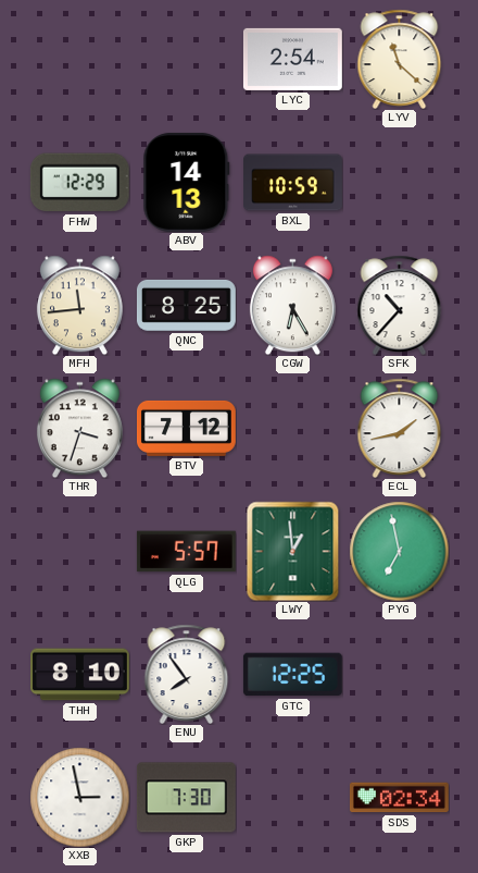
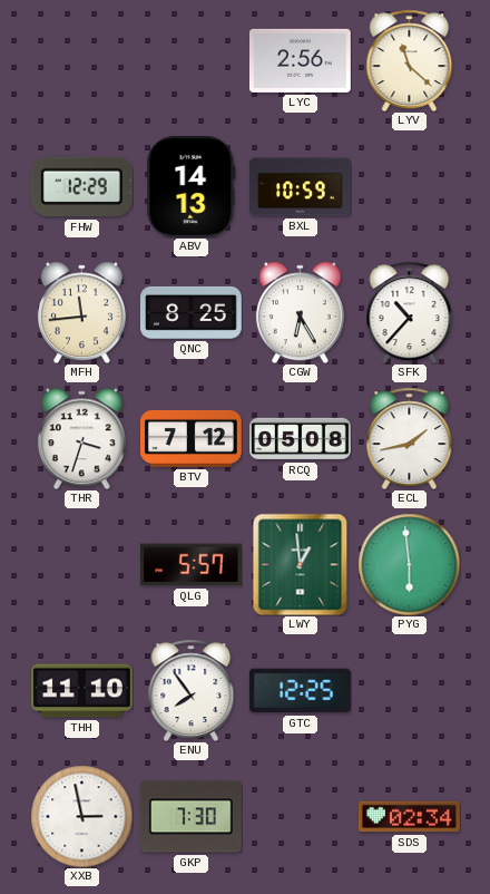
LYC: 2:54 -> 2:56 (300, 60)
RCQ: none -> 05:08 (301, 439)
PYG: 6:58 -> 5:59 (409, 564)
THH: 8:10 -> 11:10 (82, 691)
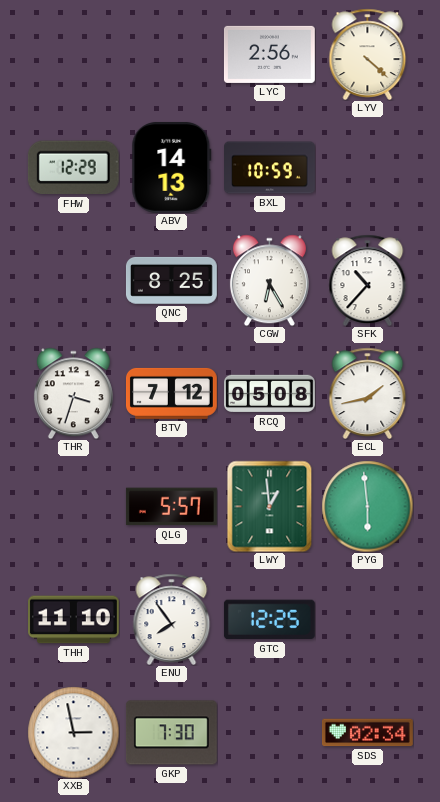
LYV: 11:22 -> 4:22 (368, 54)
MFH: 11:44 -> none (81, 312)
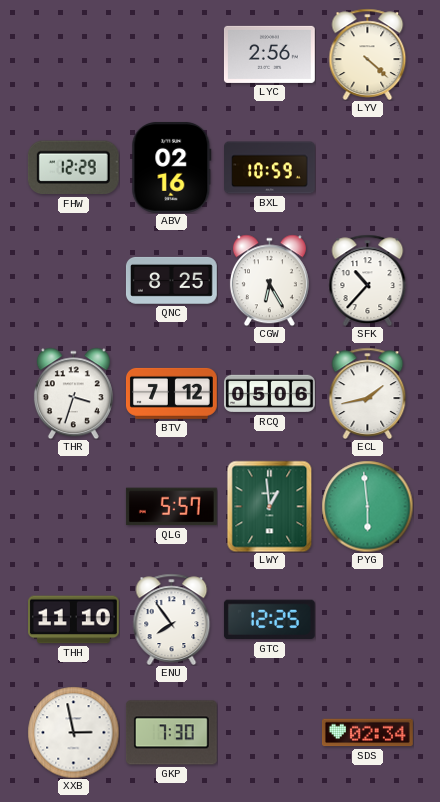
ABV: 14:13 -> 02:16 (172, 167)
RCQ: 05:08 -> 05:06 (270, 394)
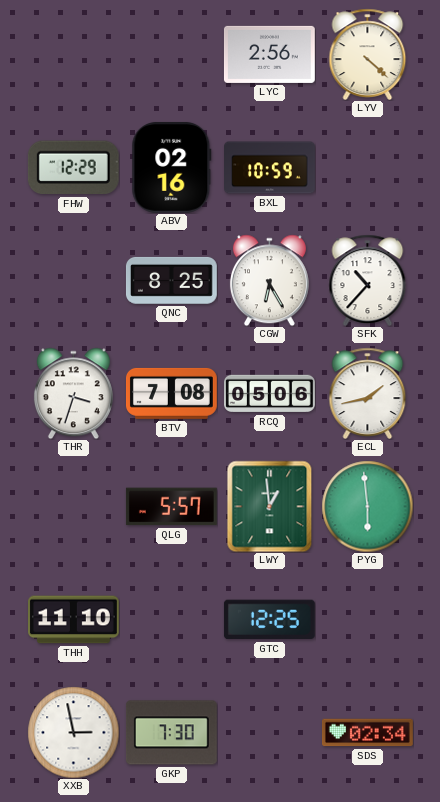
BTV: 7:12 -> 7:08 (172, 393)
ENU: 7:54 -> none (172, 619)
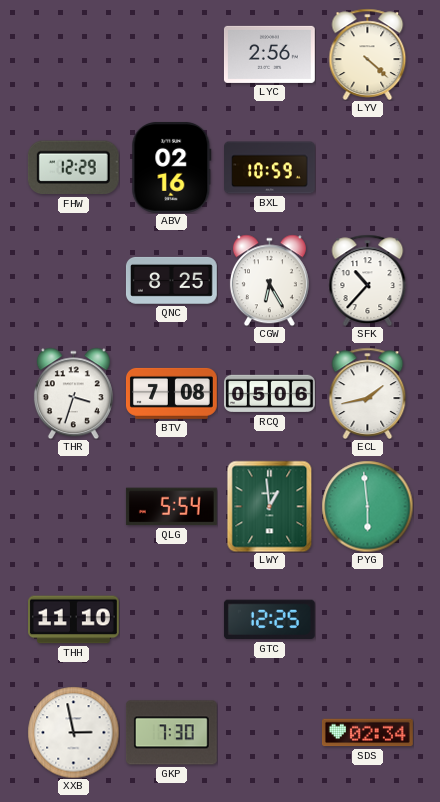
QLG: 5:57 -> 5:54 (171, 507)
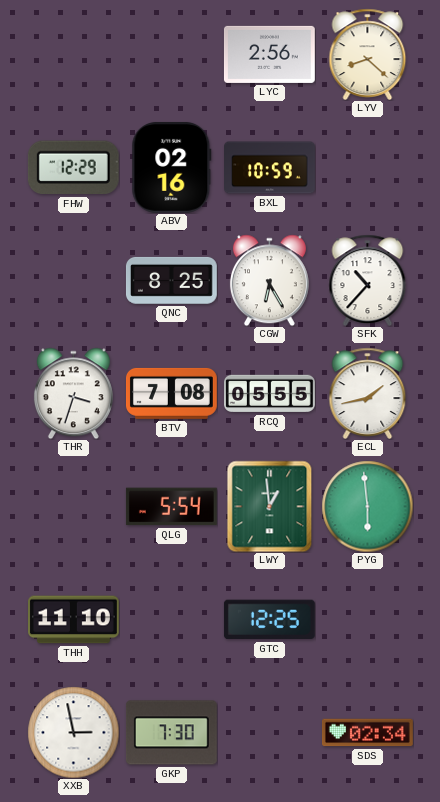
LYV: 4:22 -> 8:22 (368, 54)
RCQ: 05:06 -> 05:55 (270, 394)
